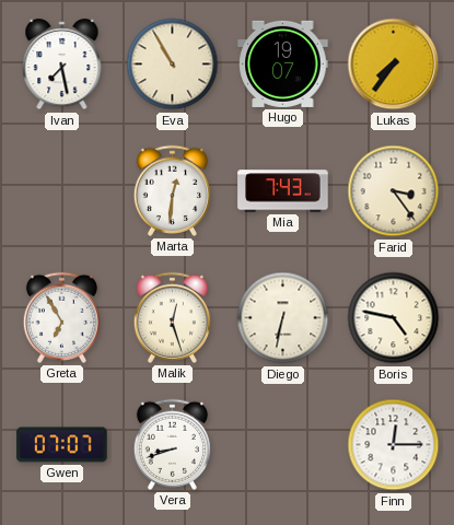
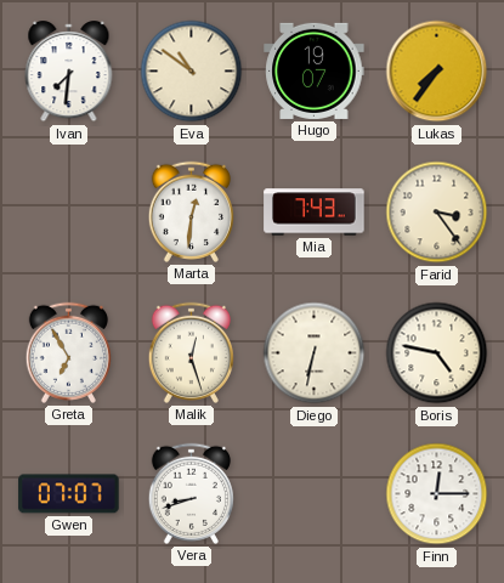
Ivan: 7:28 -> 7:31 (69, 72)
Eva: 10:55 -> 10:51 (192, 72)
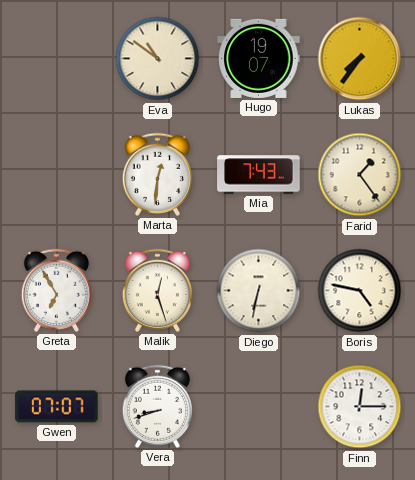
Ivan: 7:31 -> none (69, 72)
Farid: 3:24 -> 1:24 (360, 175)
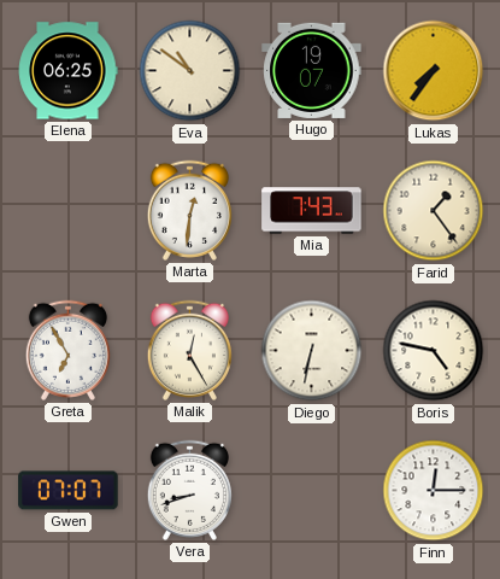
Elena: none -> 06:25 (69, 71)
Malik: 12:27 -> 12:25 (189, 350)
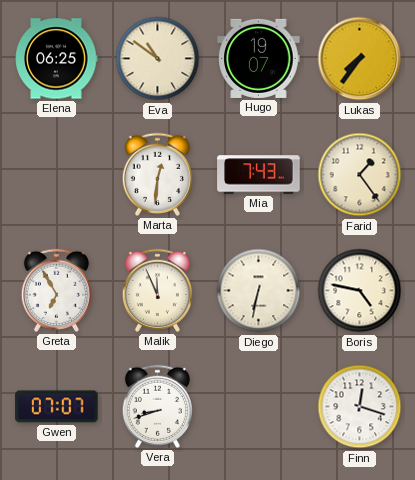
Malik: 12:25 -> 11:56 (157, 290)
Finn: 12:15 -> 12:18 (360, 407)
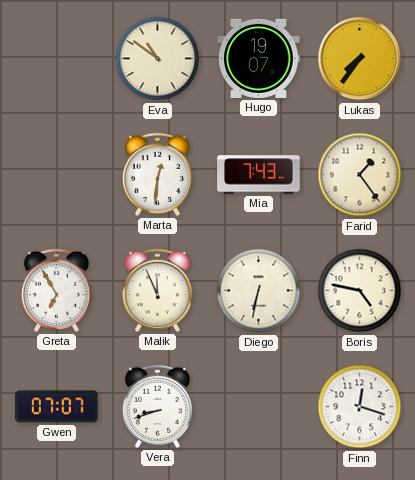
Elena: 06:25 -> none (57, 59)
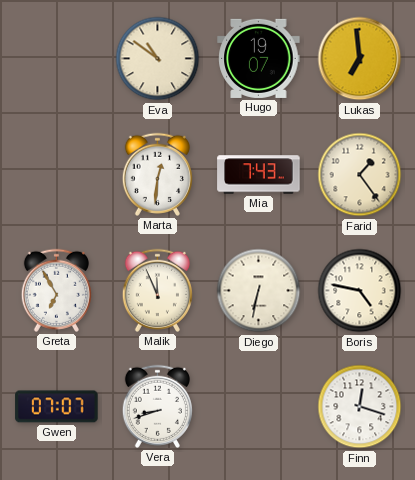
Lukas: 7:36 -> 6:59 (360, 59)
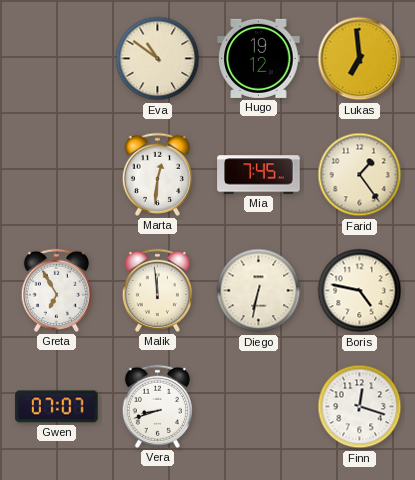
Hugo: 19:07 -> 19:12 (259, 58)
Mia: 7:43 -> 7:45 (259, 175)
Malik: 11:56 -> 11:59 (157, 290)
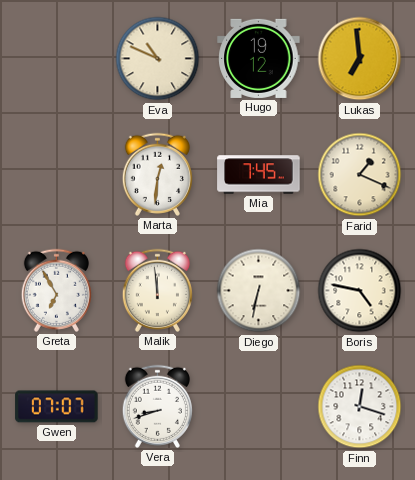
Eva: 10:51 -> 10:49 (158, 59)
Farid: 1:24 -> 1:19 (360, 175)
